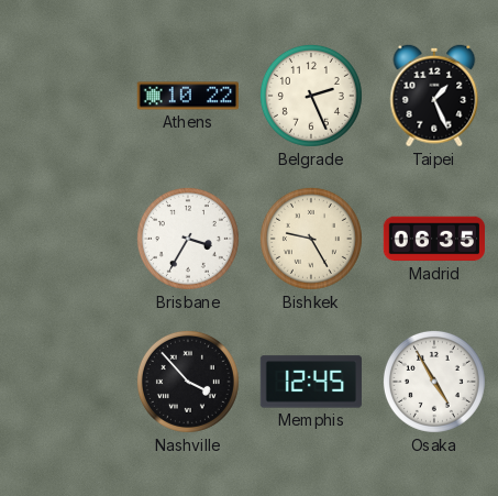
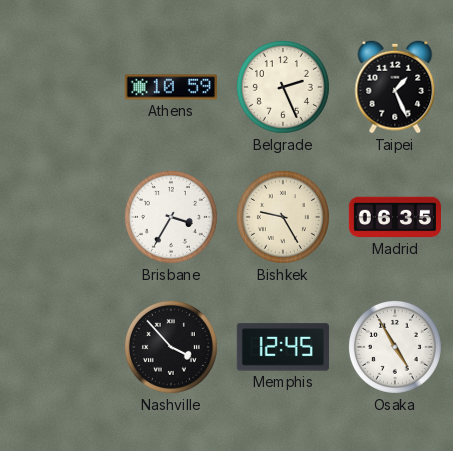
Athens: 10:22 -> 10:59 (170, 87)
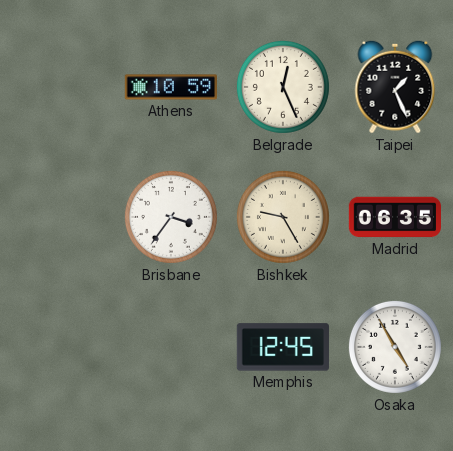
Belgrade: 2:26 -> 12:26 (283, 87)
Brisbane: 3:35 -> 3:36 (171, 217)
Nashville: 3:53 -> none (171, 347)
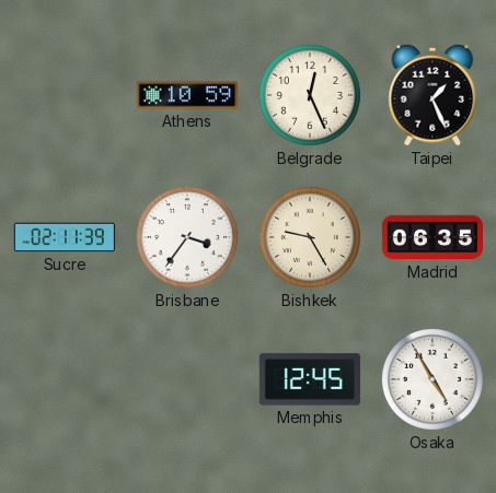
Sucre: none -> 02:11 (64, 237)
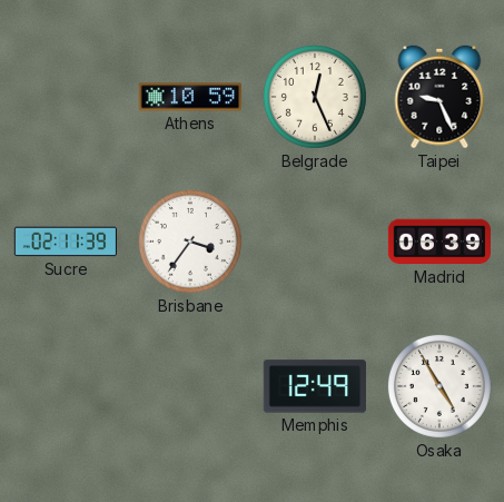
Taipei: 1:26 -> 9:26 (439, 97)
Bishkek: 9:25 -> none (310, 237)
Madrid: 06:35 -> 06:39 (438, 242)
Memphis: 12:45 -> 12:49 (314, 386)
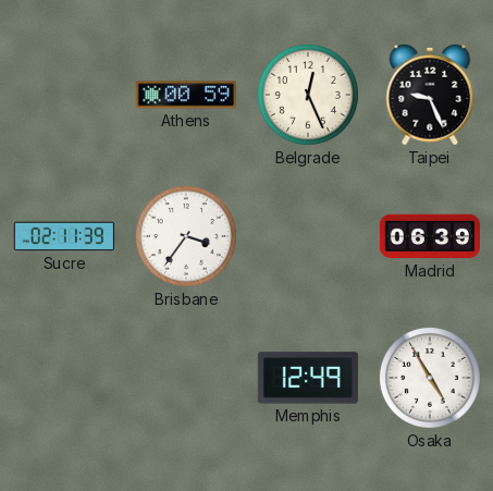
Athens: 10:59 -> 00:59 (185, 95)
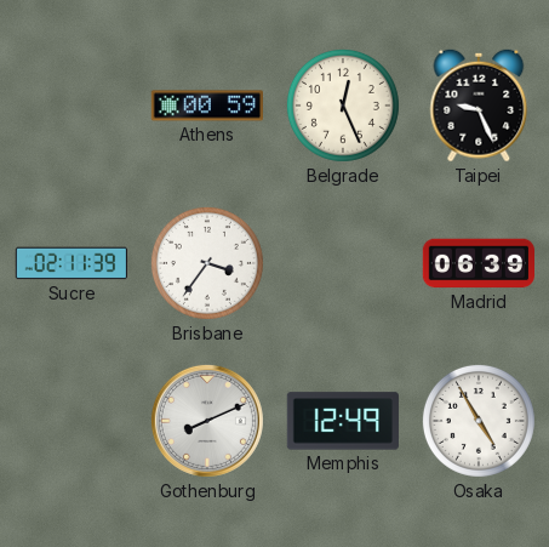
Gothenburg: none -> 8:11 (207, 421)
